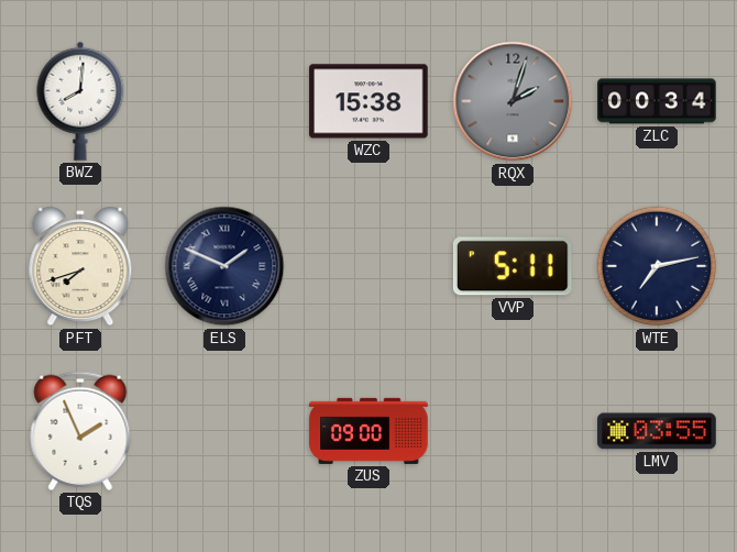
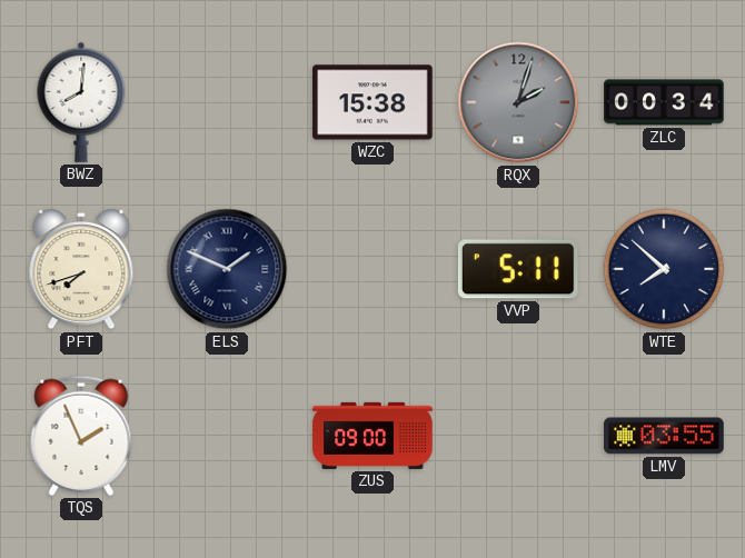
WTE: 7:13 -> 7:52 (664, 269)
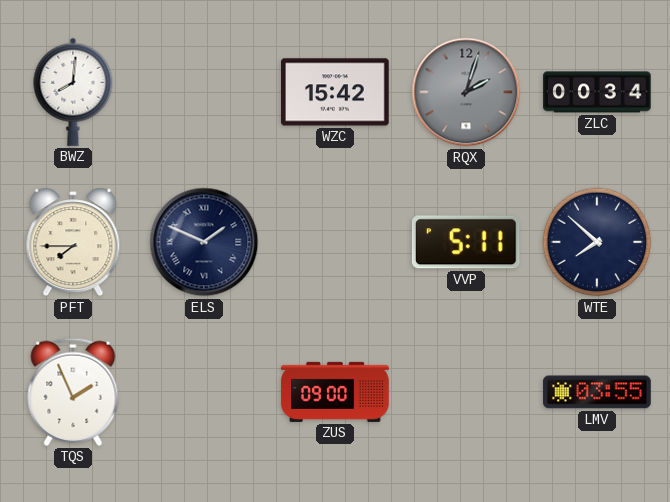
WZC: 15:38 -> 15:42 (335, 92)
PFT: 7:42 -> 7:45 (73, 242)
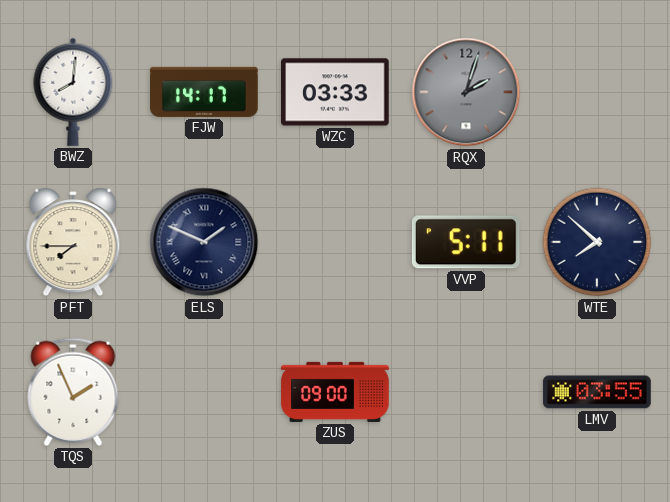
FJW: none -> 14:17 (204, 92)
WZC: 15:42 -> 03:33 (335, 92)
ZLC: 00:34 -> none (597, 92)
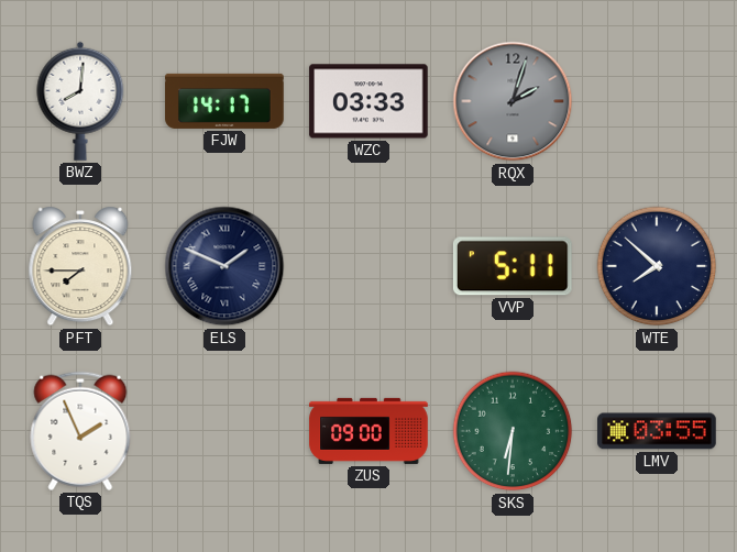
SKS: none -> 6:31 (513, 431)
